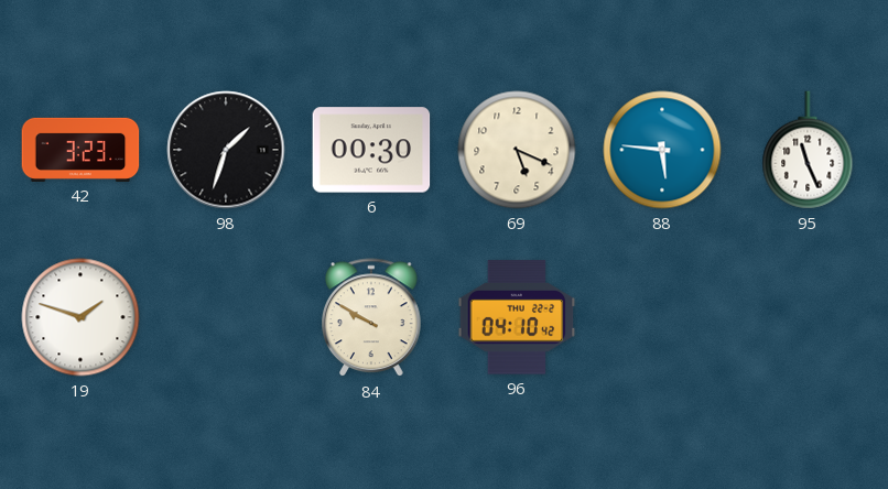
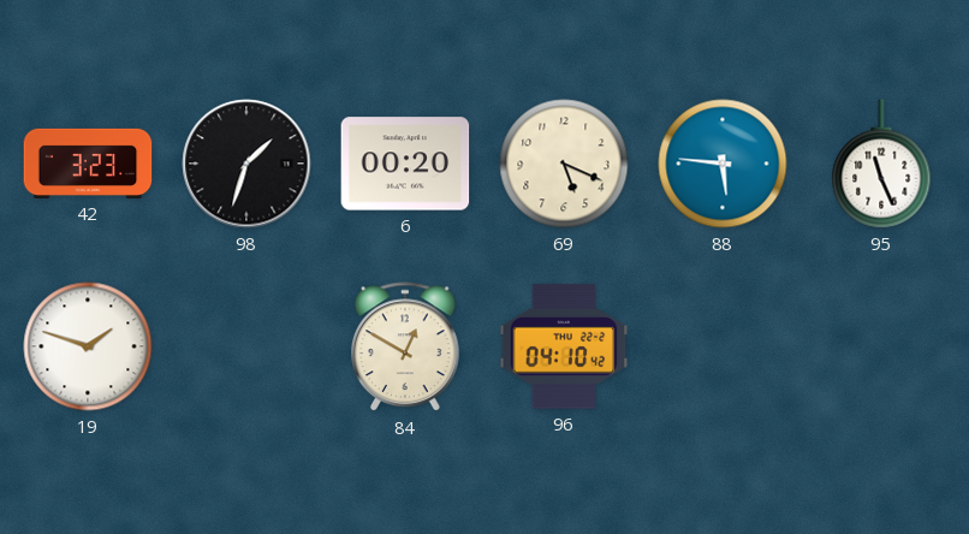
6: 00:30 -> 00:20 (405, 164)
84: 9:50 -> 12:50 (406, 348)
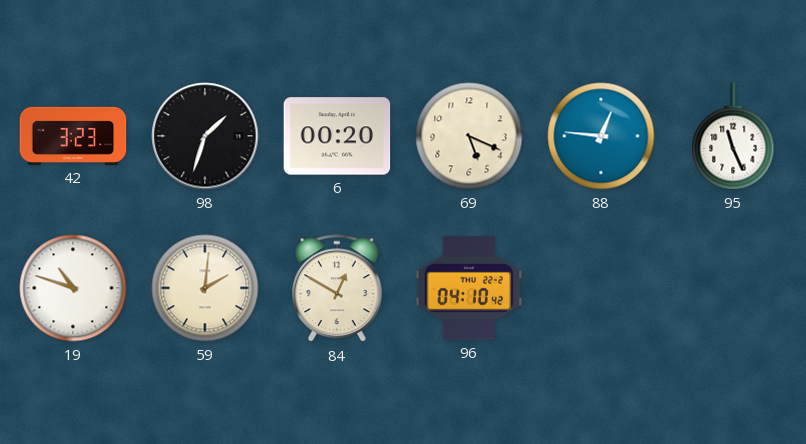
88: 5:46 -> 12:46 (601, 136)
19: 1:48 -> 10:48 (73, 288)
59: none -> 2:01 (205, 288)
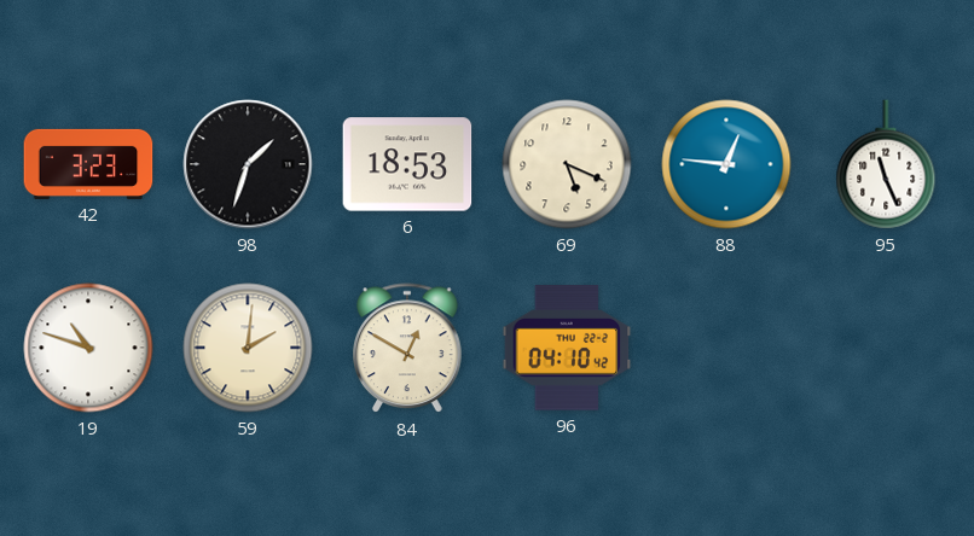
6: 00:20 -> 18:53 (407, 164)
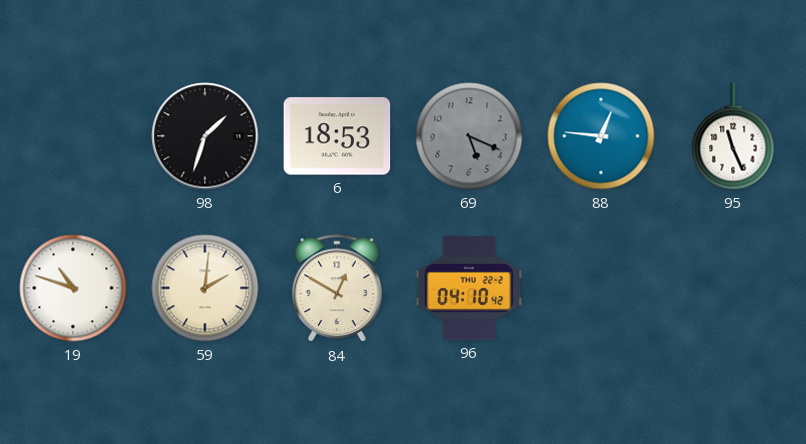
42: 3:23 -> none (88, 164)
69 dial: cream -> grey (469, 136)
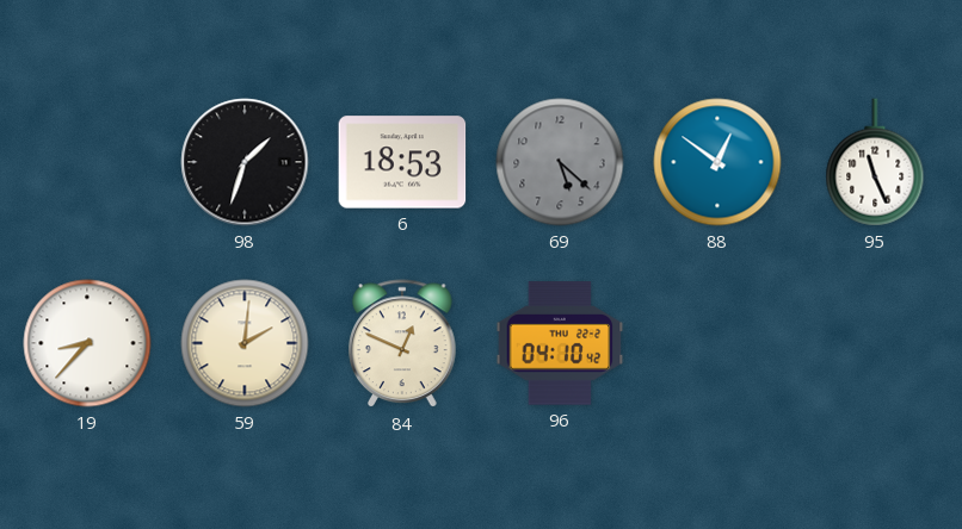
69: 5:19 -> 5:22 (560, 162)
88: 12:46 -> 12:51 (717, 162)
19: 10:48 -> 8:37 (87, 343)
84: 12:50 -> 12:49 (403, 344)
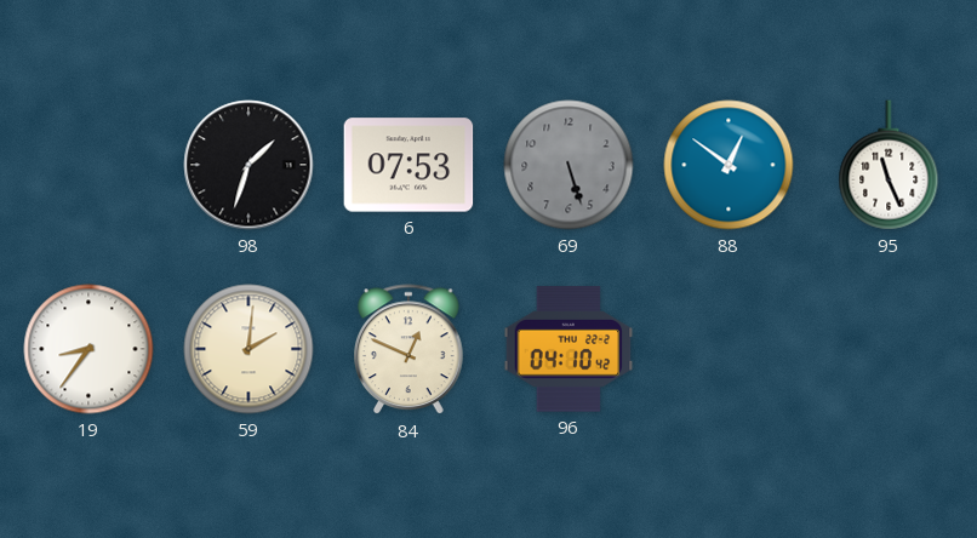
6: 18:53 -> 07:53 (408, 165)
69: 5:22 -> 5:27 (569, 165)
19: 8:37 -> 8:36 (88, 349)
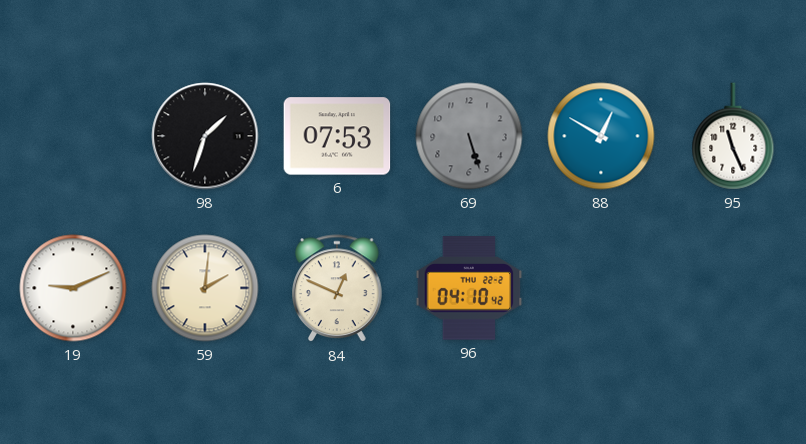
88: 12:51 -> 12:50 (601, 136)
19: 8:36 -> 9:11 (73, 288)
